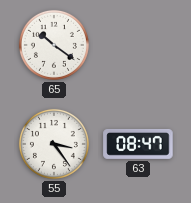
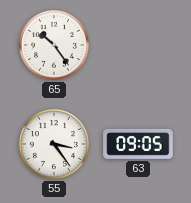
65: 10:21 -> 10:24 (54, 45)
63: 08:47 -> 09:05 (138, 144)
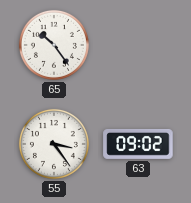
63: 09:05 -> 09:02 (138, 144)
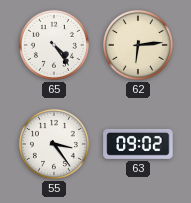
65: 10:24 -> 4:24 (54, 45)
62: none -> 6:14 (138, 45)
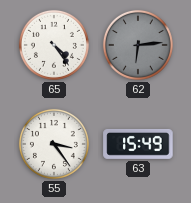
62 dial: cream -> grey (138, 45)
63: 09:02 -> 15:49 (138, 144)
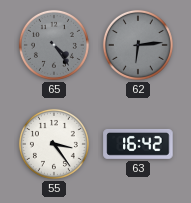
65 dial: white -> grey (54, 45)
63: 15:49 -> 16:42 (138, 144)
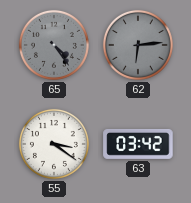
55: 3:24 -> 3:21 (54, 144)
63: 16:42 -> 03:42 (138, 144)
